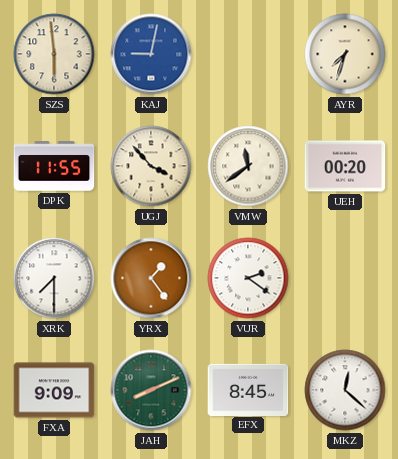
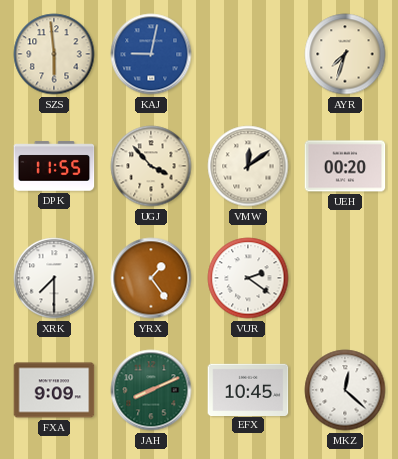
VMW: 11:39 -> 12:09 (248, 166)
EFX: 8:45 -> 10:45 (248, 389)
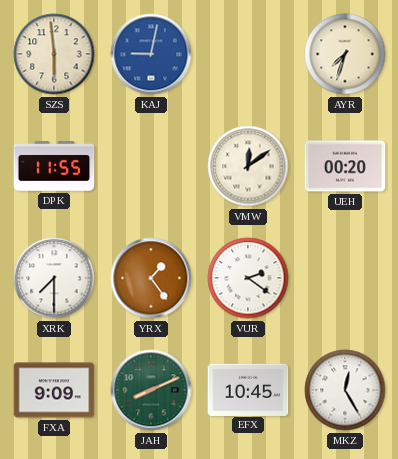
UGJ: 3:53 -> none (151, 166)
MKZ: 12:22 -> 12:25 (345, 390)
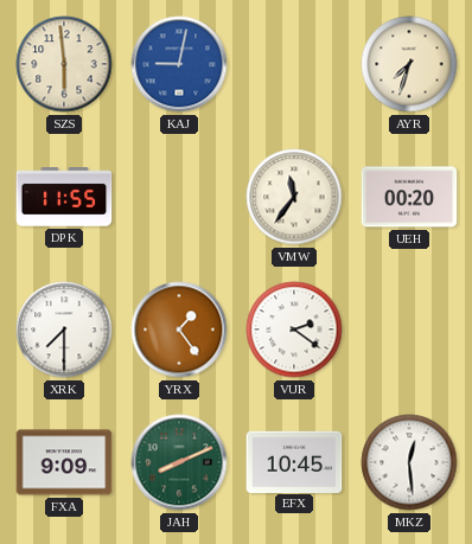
VMW: 12:09 -> 11:36 (294, 197)
MKZ: 12:25 -> 12:29 (409, 462)
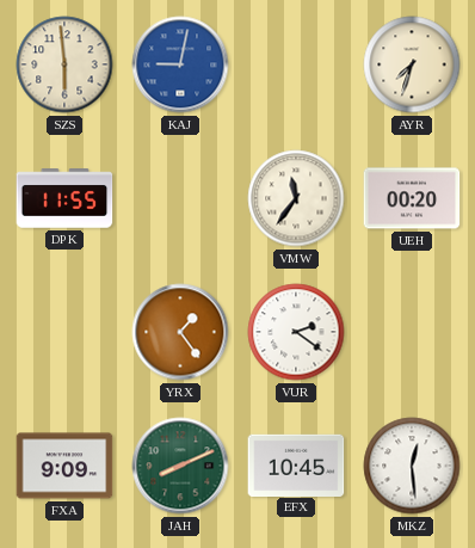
XRK: 7:30 -> none (64, 329)
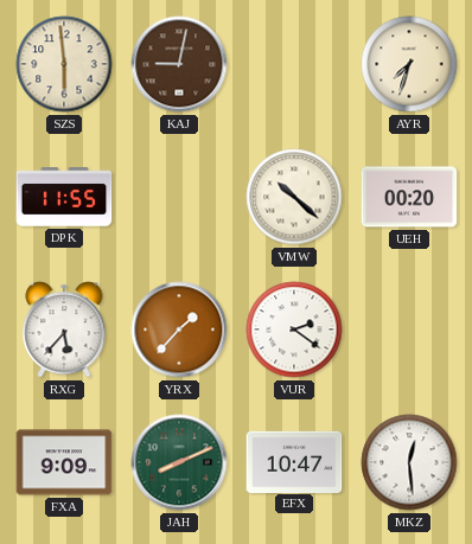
KAJ dial: blue -> brown (179, 64)
VMW: 11:36 -> 10:22 (294, 197)
RXG: none -> 5:37 (64, 329)
YRX: 1:24 -> 1:37 (179, 329)
EFX: 10:45 -> 10:47 (294, 461)
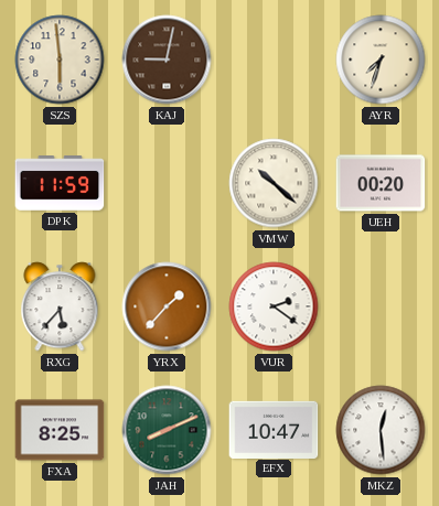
DPK: 11:55 -> 11:59 (60, 183)
FXA: 9:09 -> 8:25 (60, 430)
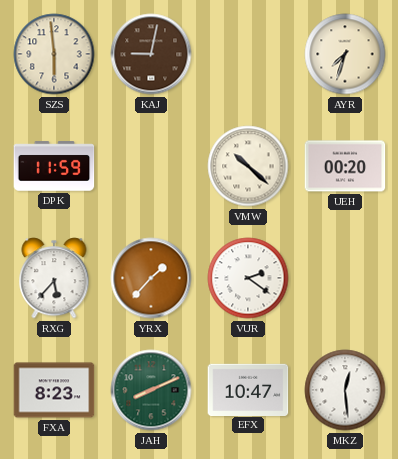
FXA: 8:25 -> 8:23 (54, 390)
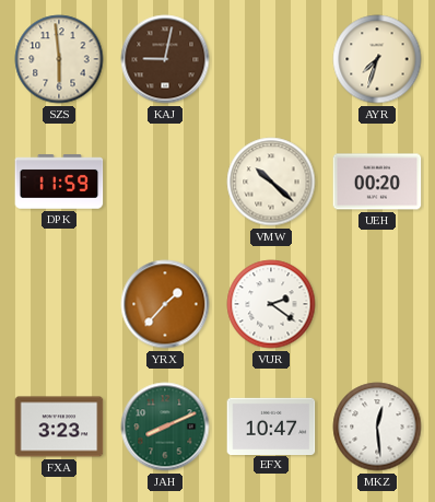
RXG: 5:37 -> none (54, 278)
FXA: 8:23 -> 3:23 (59, 427)
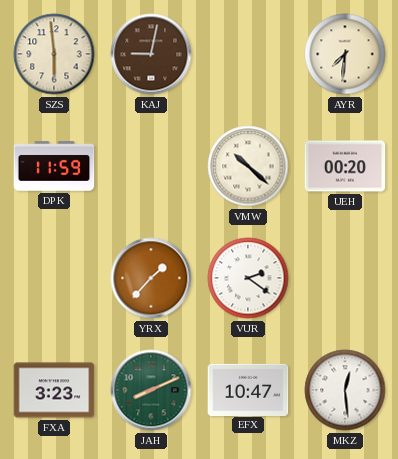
AYR: 7:33 -> 7:31 (345, 54)
